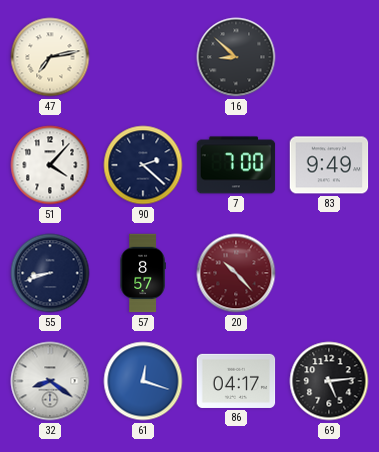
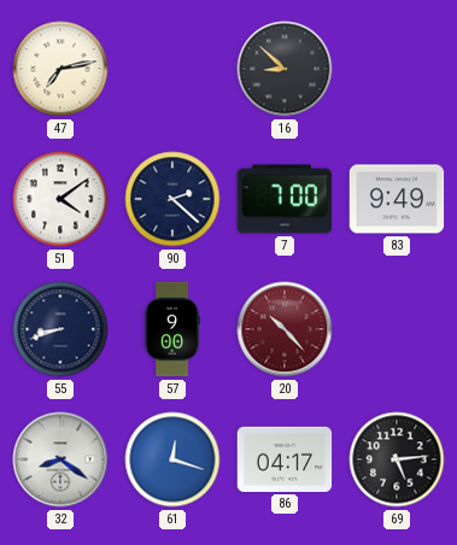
51: 4:07 -> 4:09 (60, 199)
57: 8:57 -> 9:00 (172, 329)
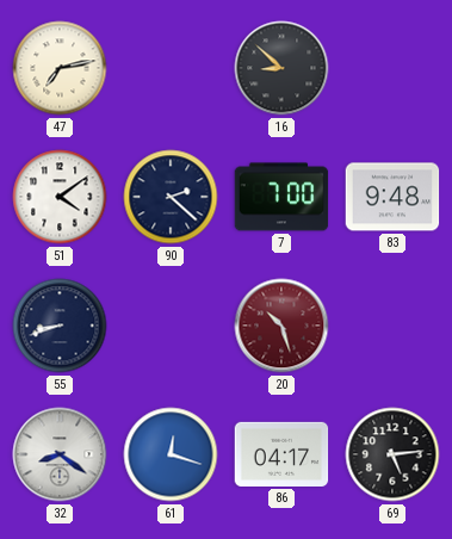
83: 9:49 -> 9:48 (392, 197)
57: 9:00 -> none (172, 329)
20: 10:23 -> 10:27 (281, 326)
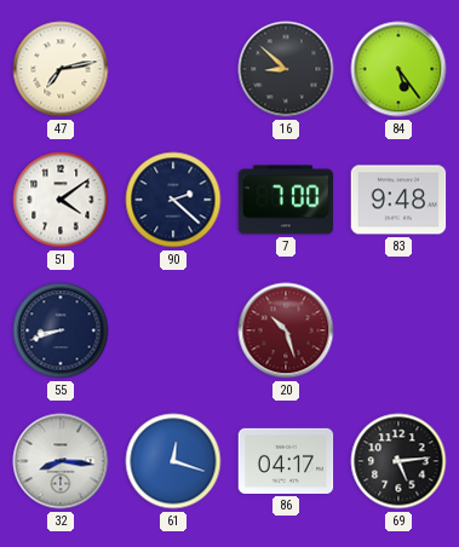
84: none -> 5:24 (398, 69)
32: 8:21 -> 8:16 (61, 461)
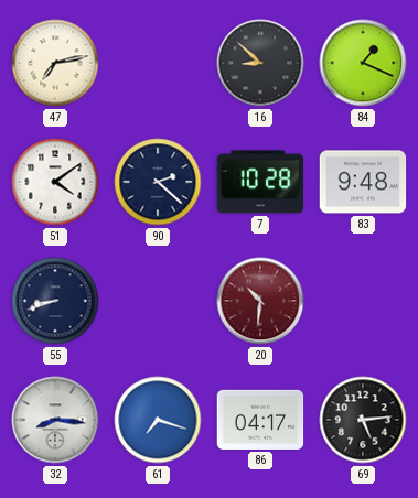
84: 5:24 -> 1:19 (363, 63)
7: 7:00 -> 10:28 (260, 182)
20: 10:27 -> 10:31 (260, 301)
61: 12:18 -> 7:18 (158, 420)
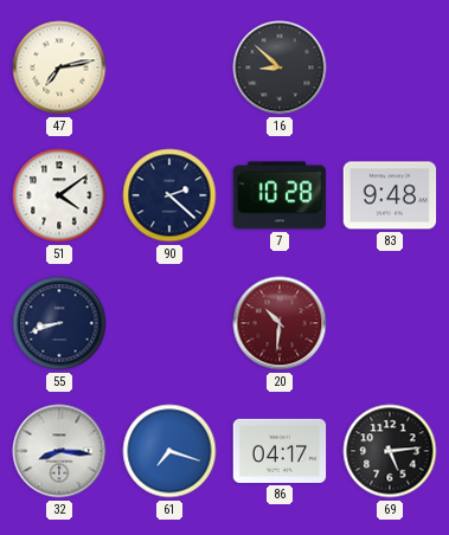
84: 1:19 -> none (363, 63)
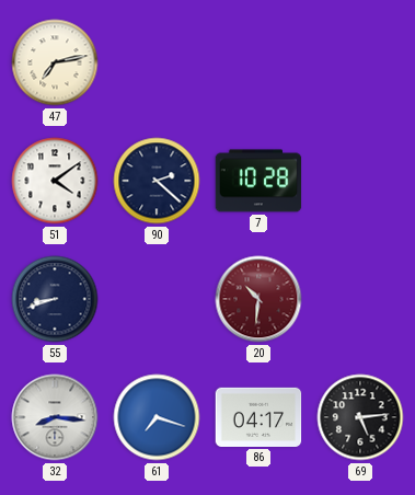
16: 8:52 -> none (280, 67)
83: 9:48 -> none (390, 195)
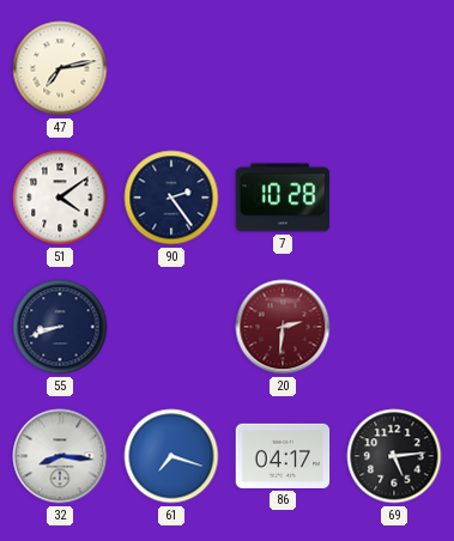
90: 2:22 -> 2:24 (171, 197)
20: 10:31 -> 2:31 (283, 327)
